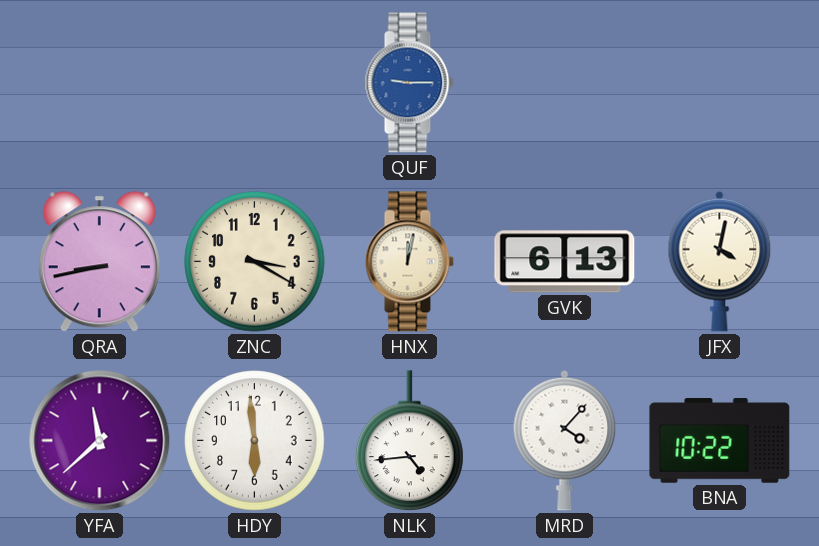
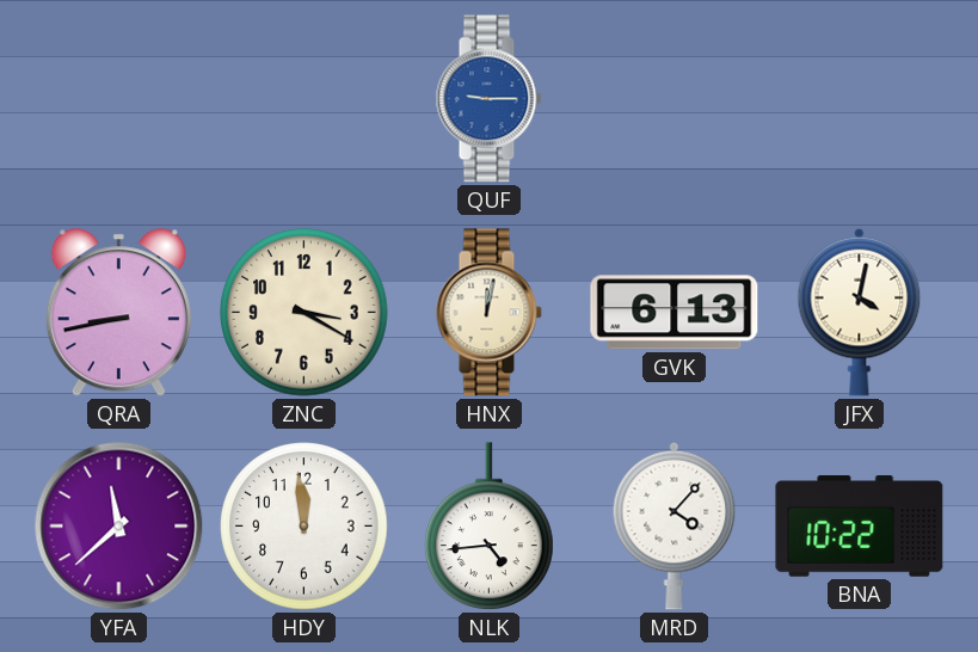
HDY: 5:59 -> 11:59 (305, 527)
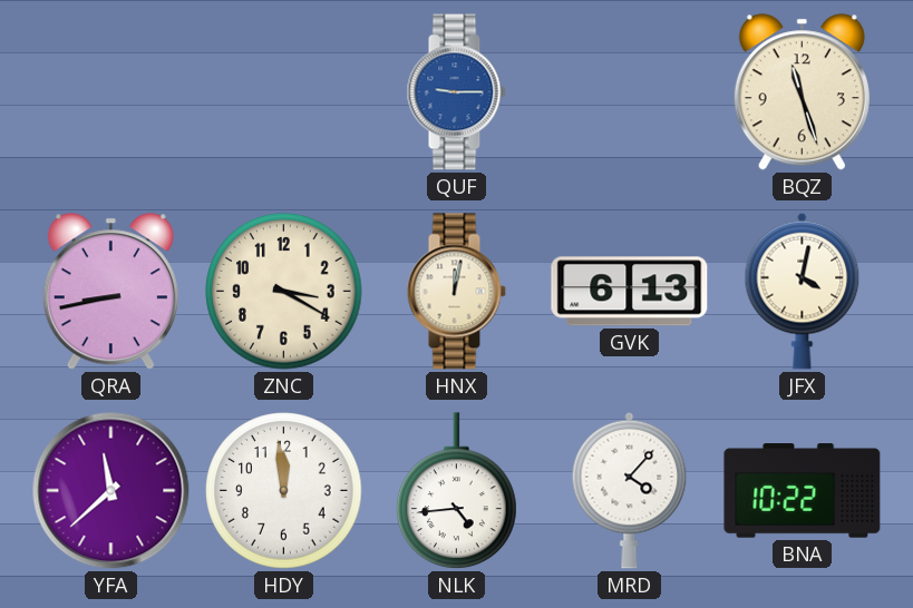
BQZ: none -> 11:27 (802, 92)
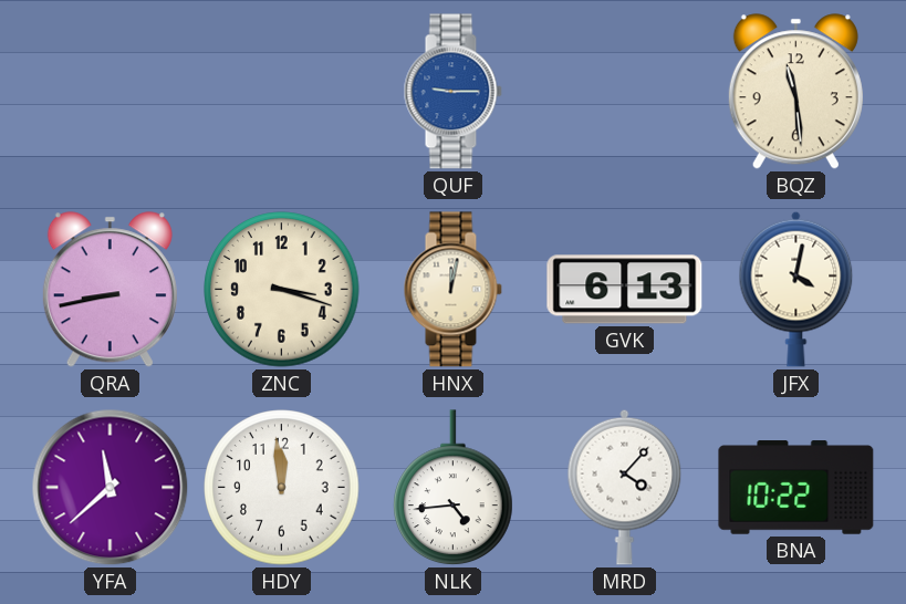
BQZ: 11:27 -> 11:29 (795, 92)
ZNC: 3:20 -> 3:18 (282, 290)
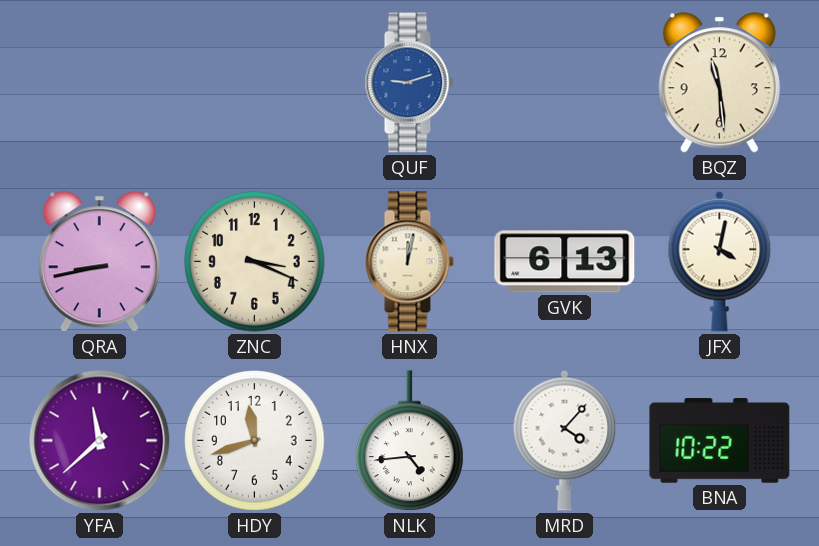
QUF: 9:15 -> 9:12 (409, 83)
ZNC: 3:18 -> 3:19 (255, 262)
HDY: 11:59 -> 11:42 (255, 441)
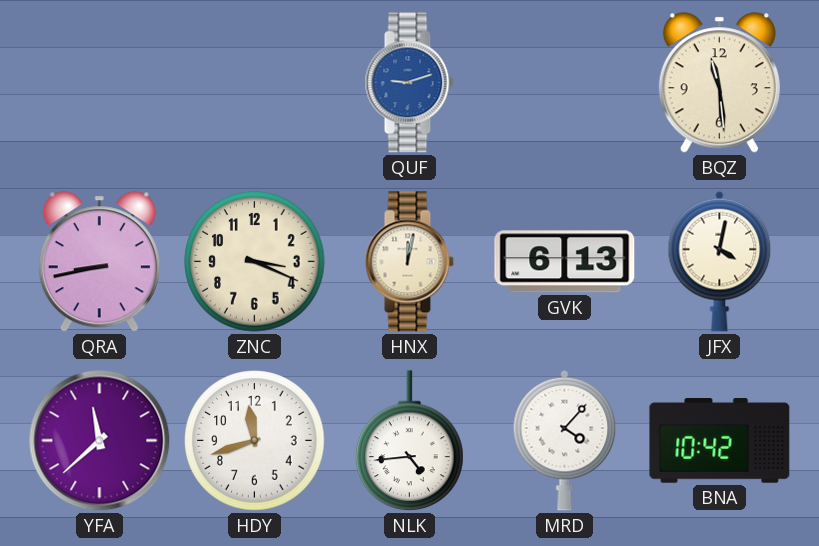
BNA: 10:22 -> 10:42 (720, 441)
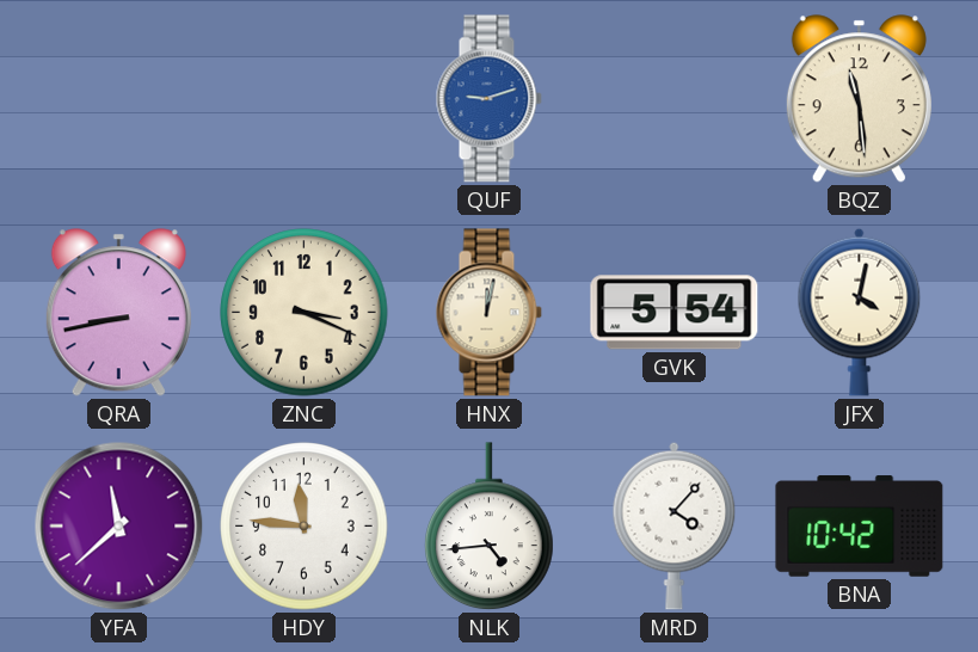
GVK: 6:13 -> 5:54 (675, 313)
HDY: 11:42 -> 11:46 (305, 527)
